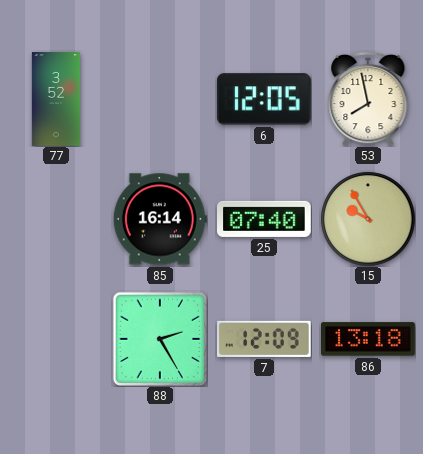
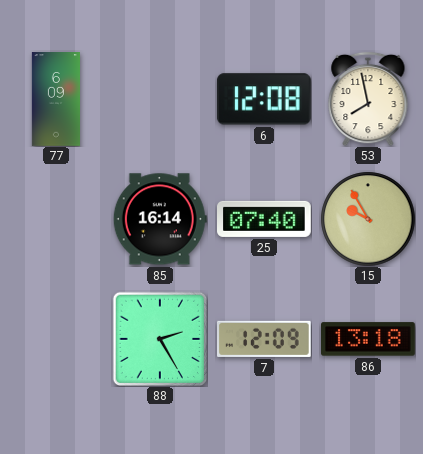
77: 3:52 -> 6:09 (56, 99)
6: 12:05 -> 12:08 (264, 99)
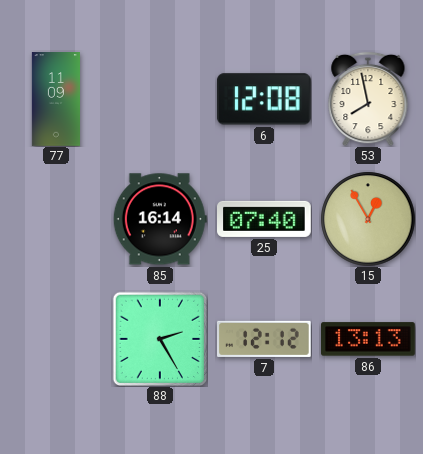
77: 6:09 -> 11:09 (56, 99)
15: 9:55 -> 12:55 (368, 219)
7: 12:09 -> 12:12 (265, 339)
86: 13:18 -> 13:13 (369, 339)
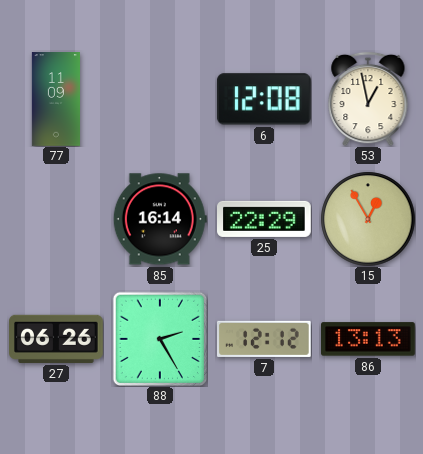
53: 7:58 -> 12:58 (368, 99)
25: 07:40 -> 22:29 (265, 219)
27: none -> 06:26 (57, 339)
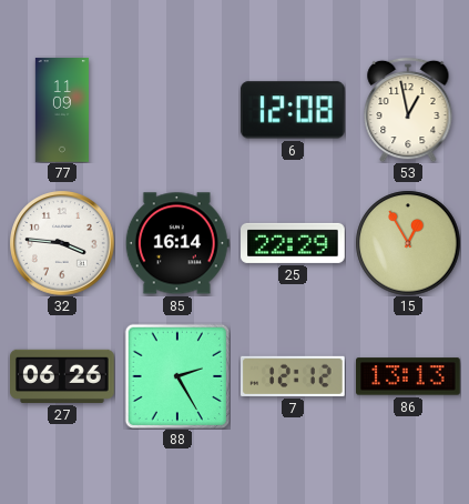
32: none -> 3:46 (62, 243)
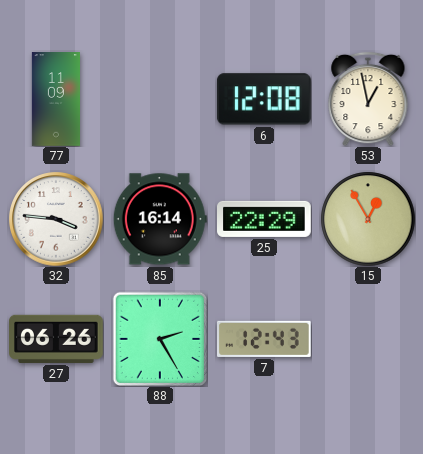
7: 12:12 -> 12:43 (265, 339)
86: 13:13 -> none (409, 376)
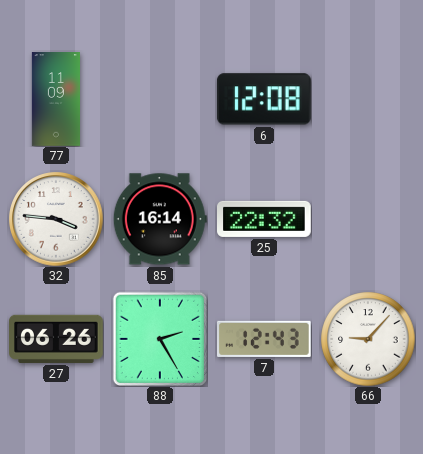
53: 12:58 -> none (368, 99)
25: 22:29 -> 22:32 (265, 219)
15: 12:55 -> none (368, 219)
66: none -> 9:07 (368, 339)
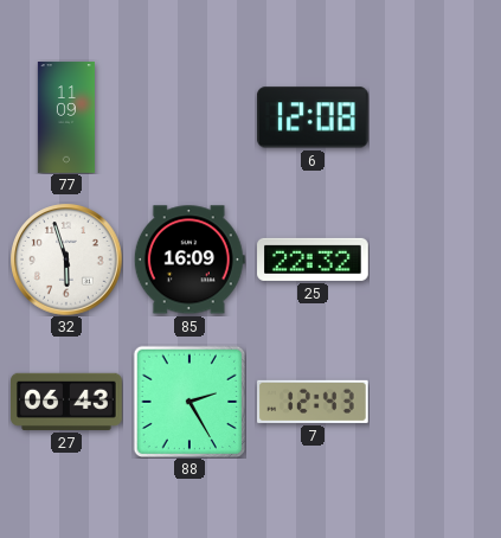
32: 3:46 -> 5:57 (66, 260)
85: 16:14 -> 16:09 (190, 260)
27: 06:26 -> 06:43 (68, 402)
66: 9:07 -> none (368, 339)
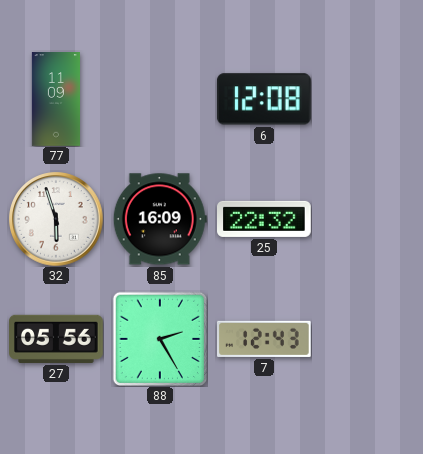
27: 06:43 -> 05:56 (57, 339)
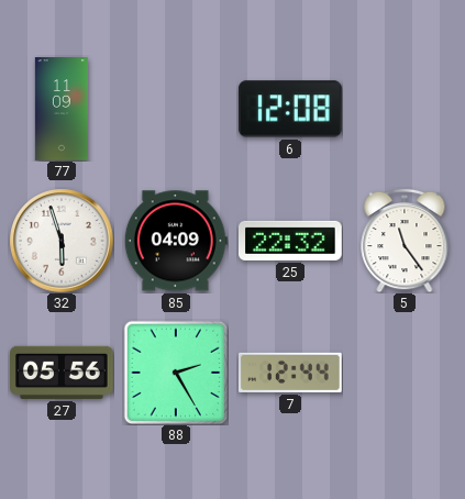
85: 16:09 -> 04:09 (176, 241)
5: none -> 11:24 (405, 241)
7: 12:43 -> 12:44 (291, 373)
